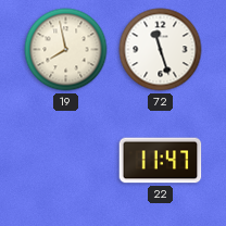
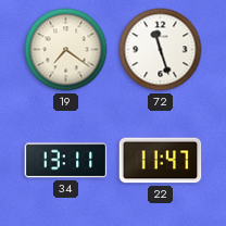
19: 7:58 -> 7:21 (66, 50)
34: none -> 13:11 (66, 161)
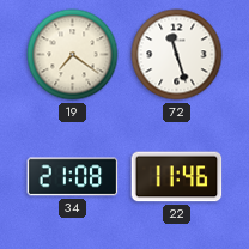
34: 13:11 -> 21:08 (73, 177)
22: 11:47 -> 11:46 (177, 177)
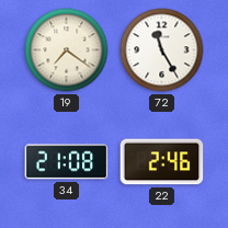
72: 11:27 -> 11:25 (162, 50)
22: 11:46 -> 2:46 (162, 162)
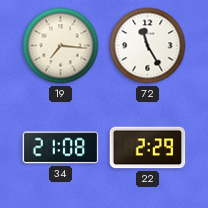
19: 7:21 -> 7:16 (61, 46)
22: 2:46 -> 2:29 (148, 148)
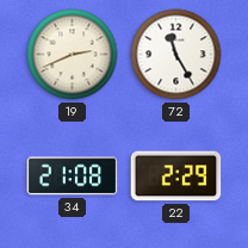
19: 7:16 -> 2:41 (73, 55)
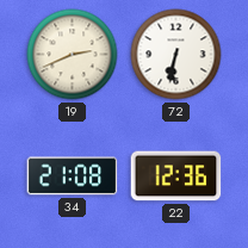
72: 11:25 -> 6:32 (176, 55)
22: 2:29 -> 12:36 (176, 176)
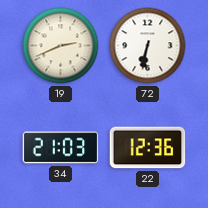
34: 21:08 -> 21:03 (61, 148)
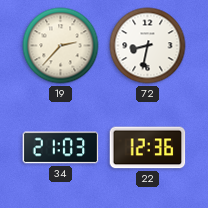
19: 2:41 -> 2:37 (61, 46)
72: 6:32 -> 8:32 (148, 46)
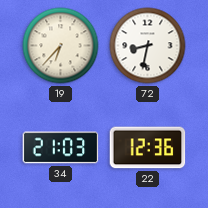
19: 2:37 -> 6:37 (61, 46)
